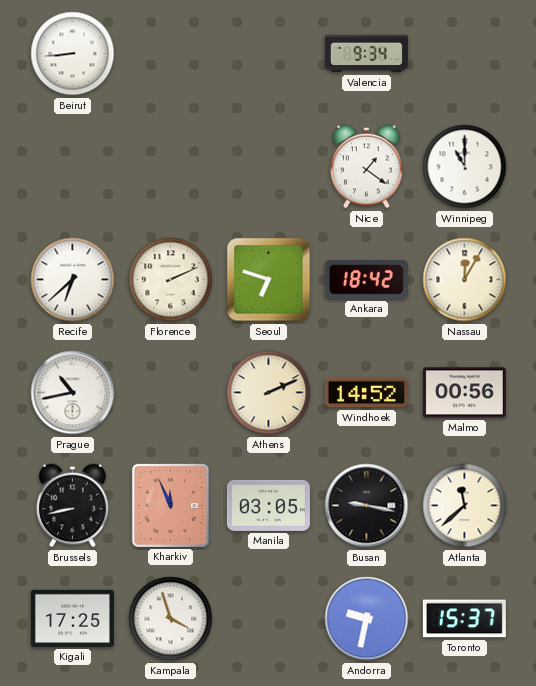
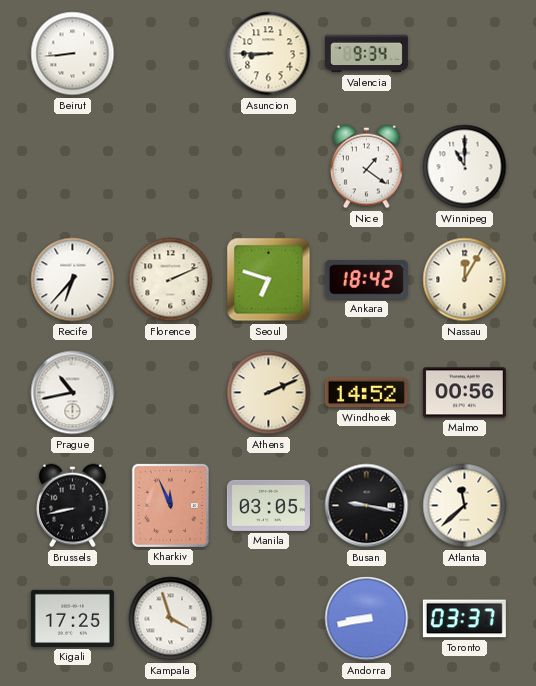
Asuncion: none -> 8:45 (269, 54)
Recife: 6:38 -> 6:37 (73, 280)
Andorra: 9:32 -> 8:43 (367, 619)
Toronto: 15:37 -> 03:37 (464, 619)
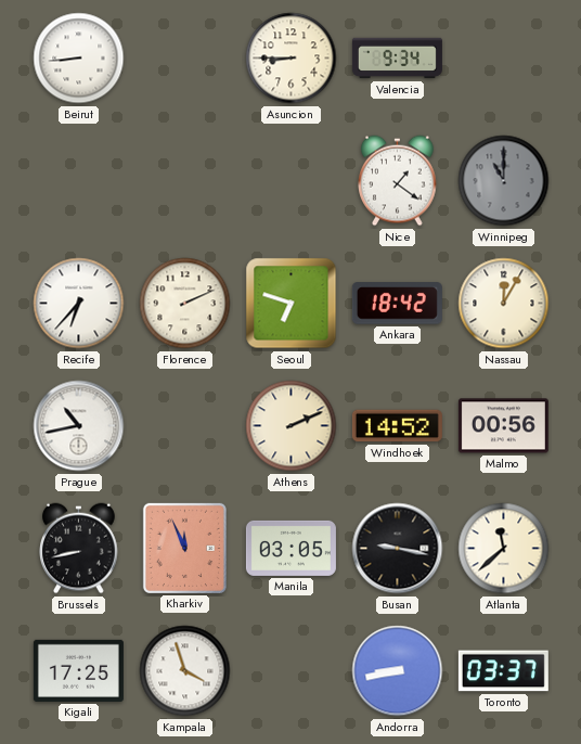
Winnipeg dial: white -> grey (504, 181)
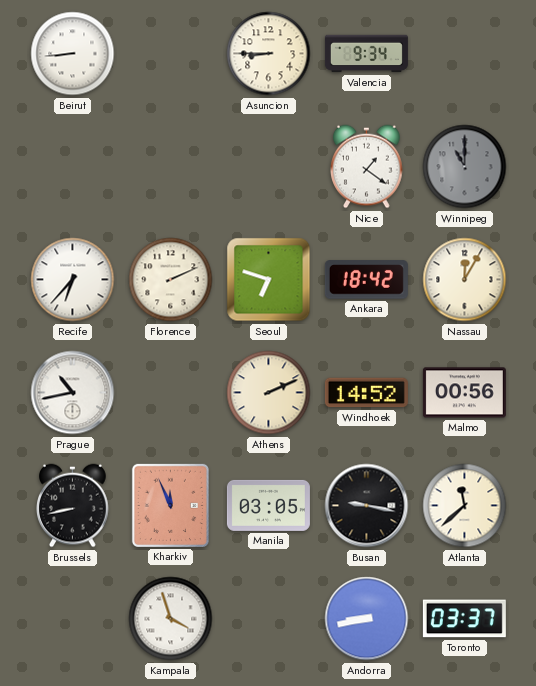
Kigali: 17:25 -> none (78, 670)
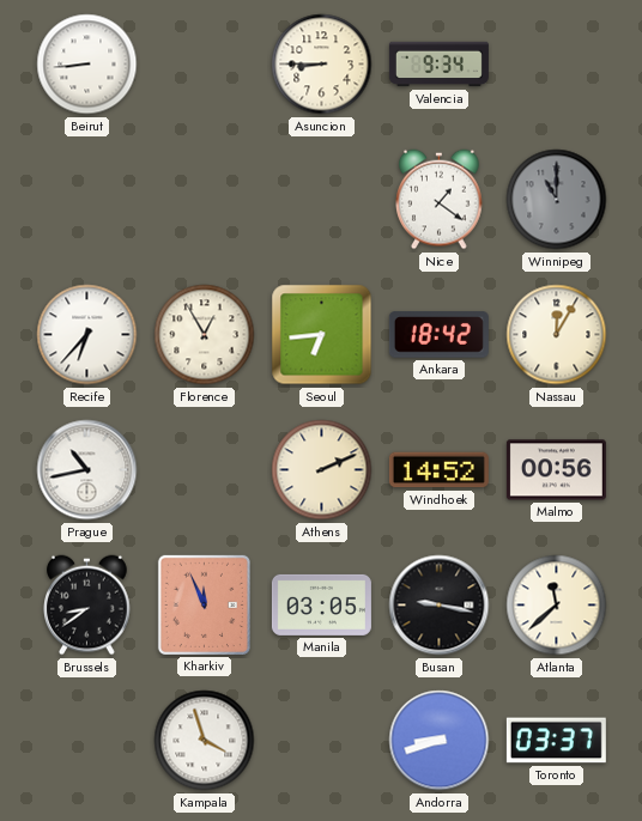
Florence: 2:11 -> 12:55 (205, 335)
Seoul: 6:48 -> 6:44 (322, 335)
Brussels: 8:43 -> 8:39 (87, 606)
Andorra: 8:43 -> 8:42 (440, 741)
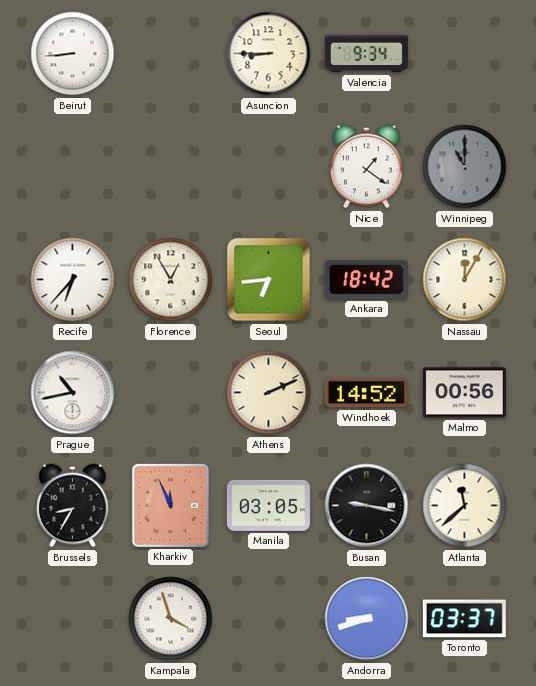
Brussels: 8:39 -> 8:35 (73, 506)
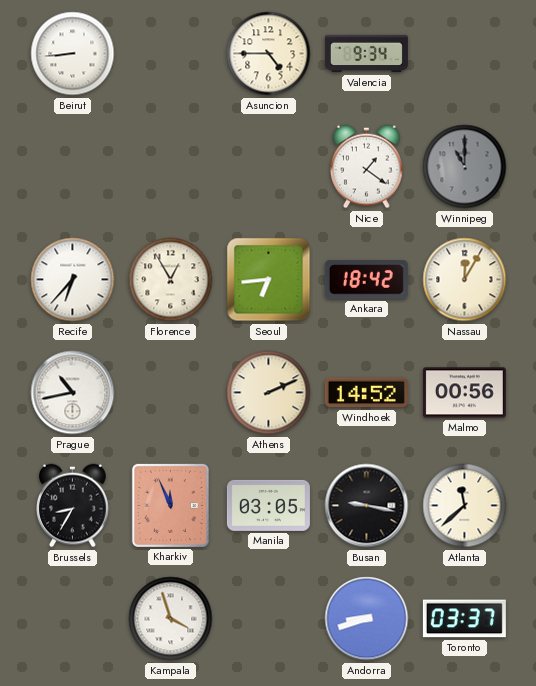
Asuncion: 8:45 -> 4:45 (269, 54)
